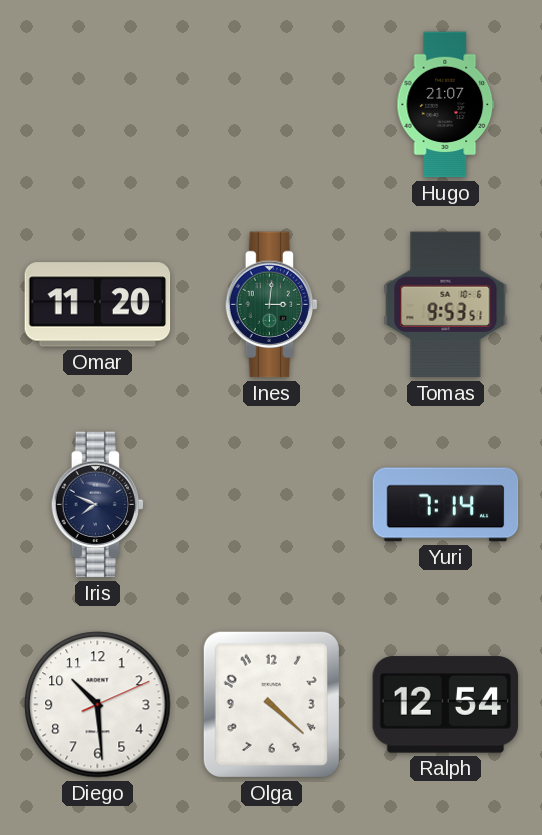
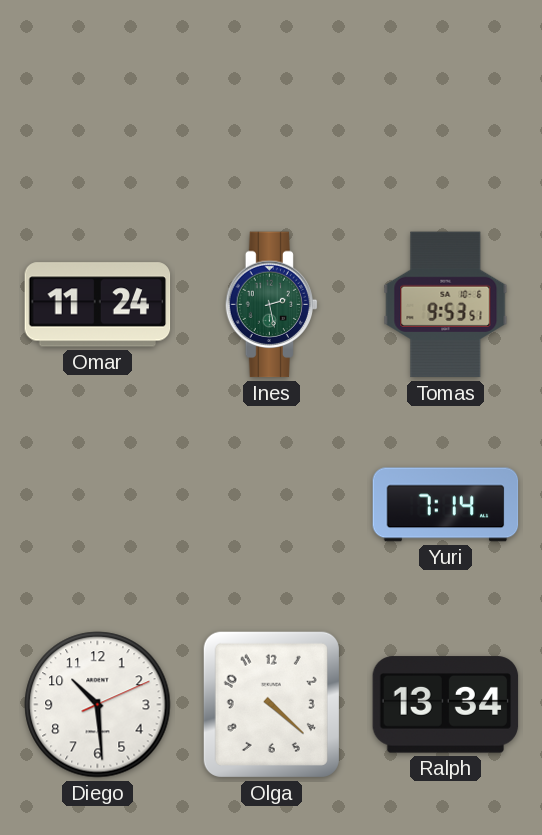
Hugo: 21:07 -> none (446, 105)
Omar: 11:20 -> 11:24 (98, 305)
Ines: 3:01 -> 2:28 (272, 305)
Iris: 7:49 -> none (98, 505)
Ralph: 12:54 -> 13:34 (446, 705)
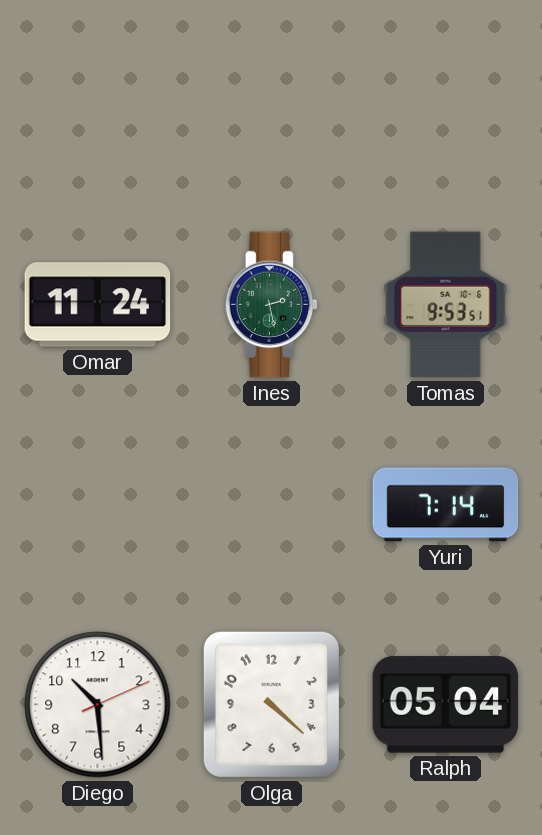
Ralph: 13:34 -> 05:04 (446, 705)
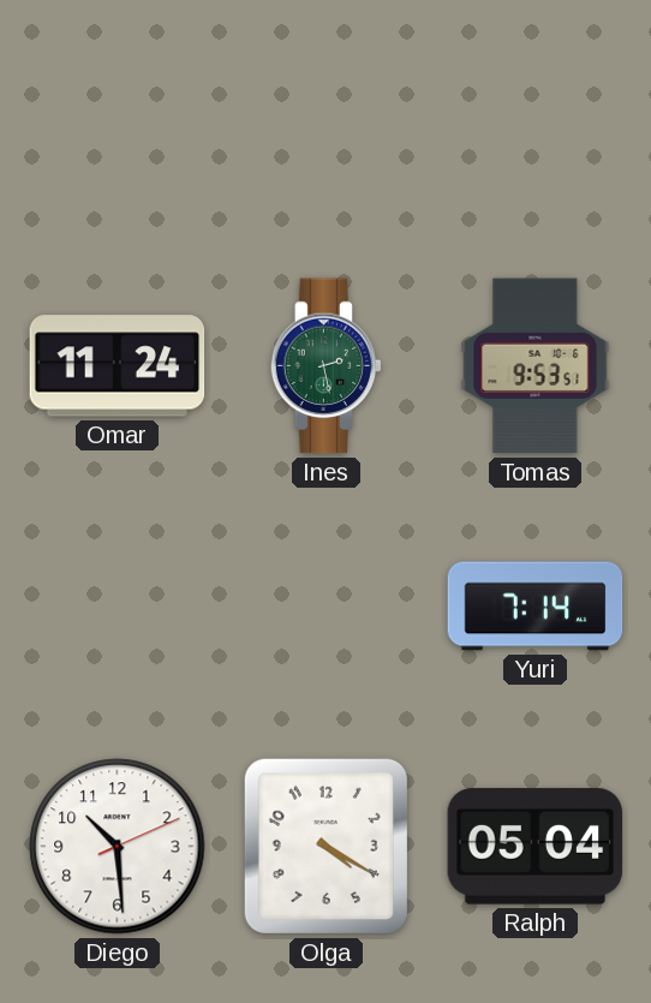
Olga: 4:22 -> 4:20 (325, 846)
